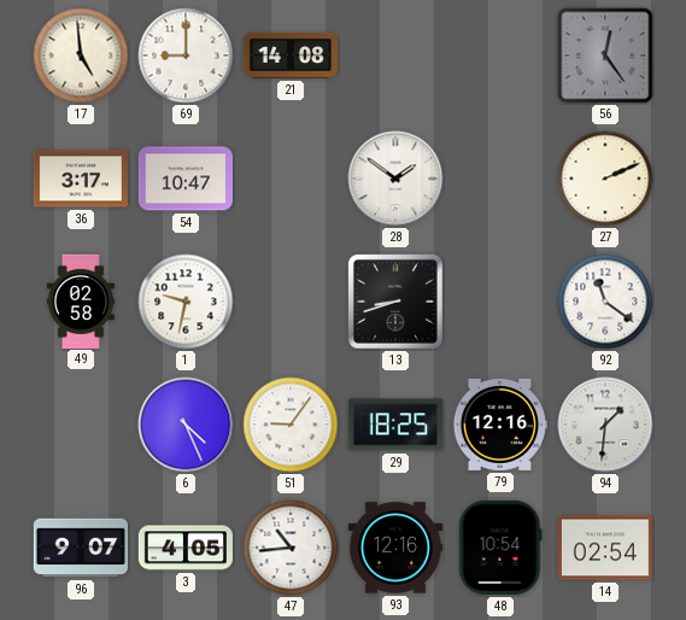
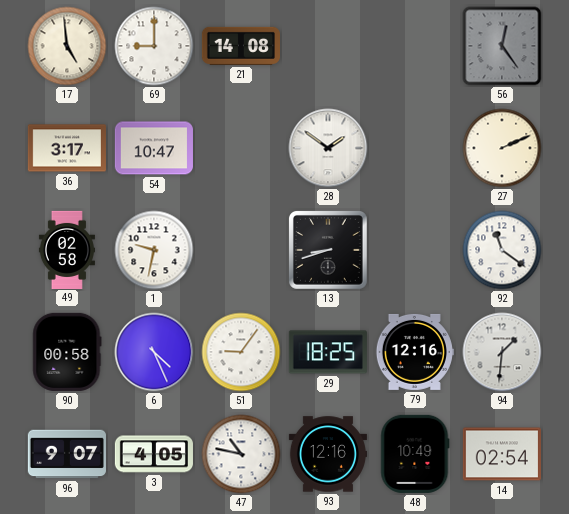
90: none -> 00:58 (67, 352)
47: 10:44 -> 10:47 (241, 454)
48: 10:54 -> 10:49 (415, 454)
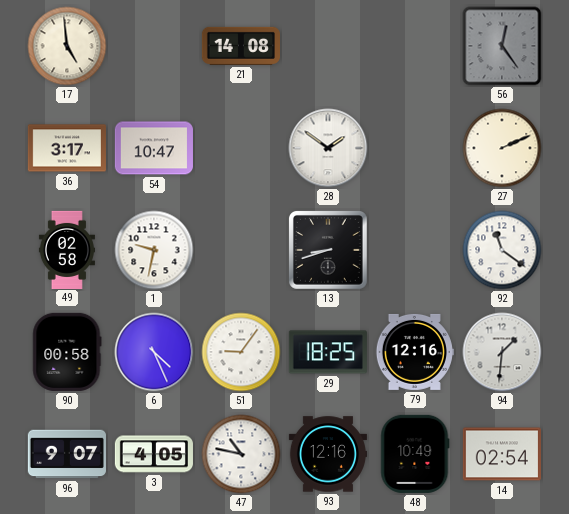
69: 9:00 -> none (154, 46)
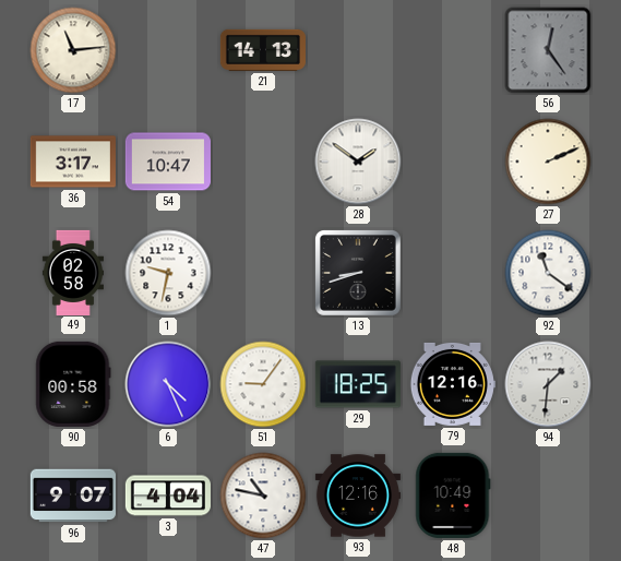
17: 4:59 -> 11:14 (73, 50)
21: 14:08 -> 14:13 (263, 50)
3: 4:05 -> 4:04 (168, 496)
14: 02:54 -> none (502, 454)
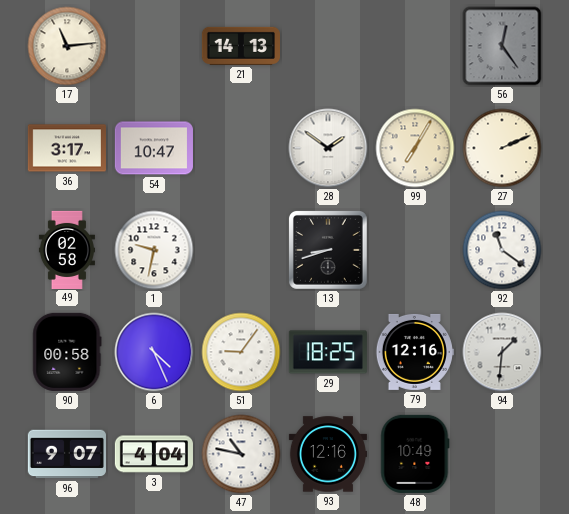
99: none -> 7:05 (415, 148)
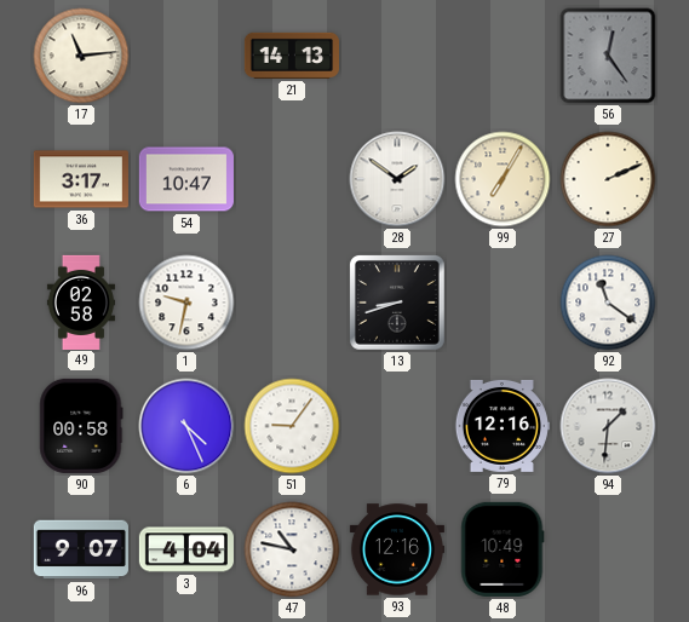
29: 18:25 -> none (328, 352)
